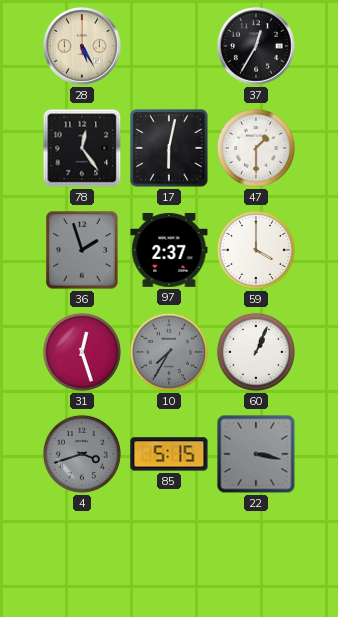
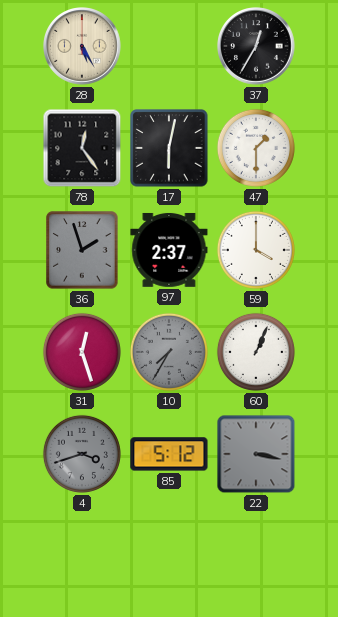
85: 5:15 -> 5:12 (169, 454)
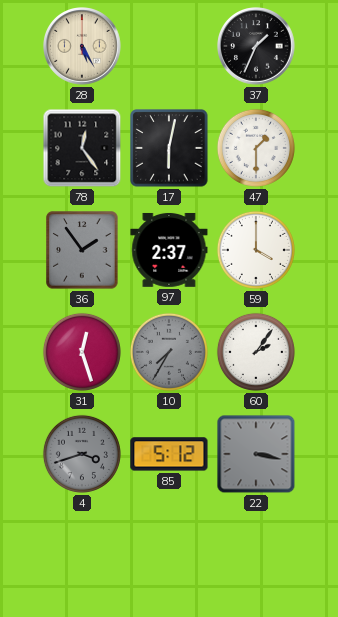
37: 12:35 -> 1:34 (256, 46)
36: 1:57 -> 1:54 (82, 250)
60: 1:04 -> 2:06 (256, 352)
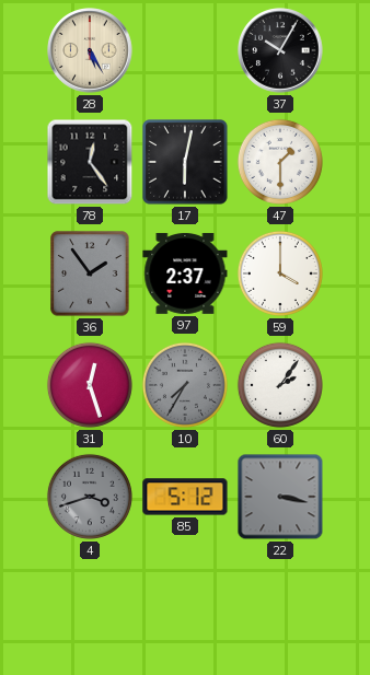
37: 1:34 -> 10:05 (280, 50)
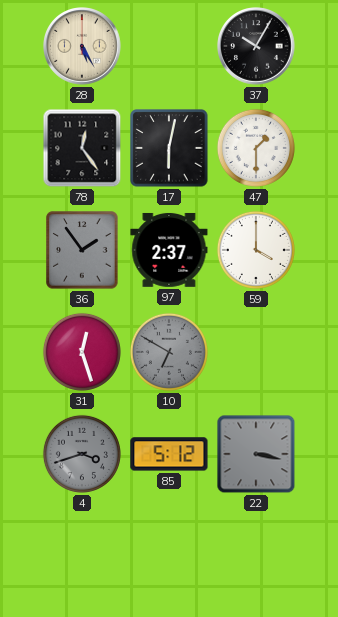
10: 7:35 -> 6:50 (169, 352)
60: 2:06 -> none (280, 385)
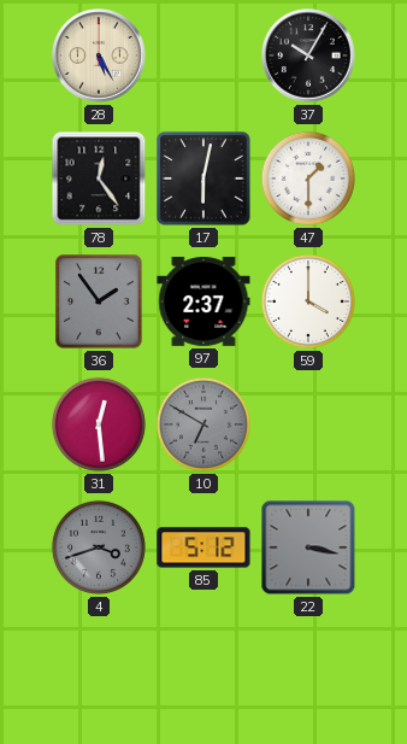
31: 12:27 -> 12:29 (99, 424)
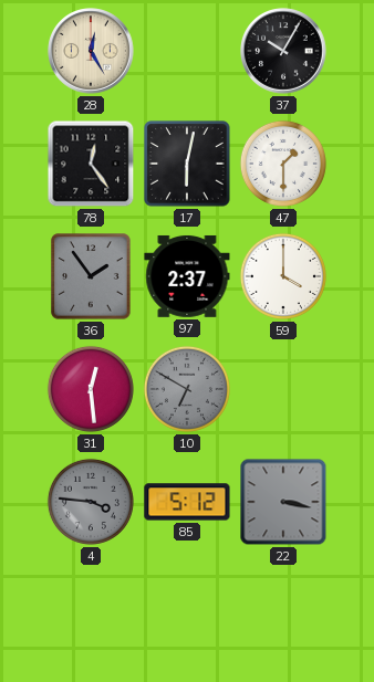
28: 5:25 -> 12:25 (91, 51)
4: 3:42 -> 3:46 (91, 502)
